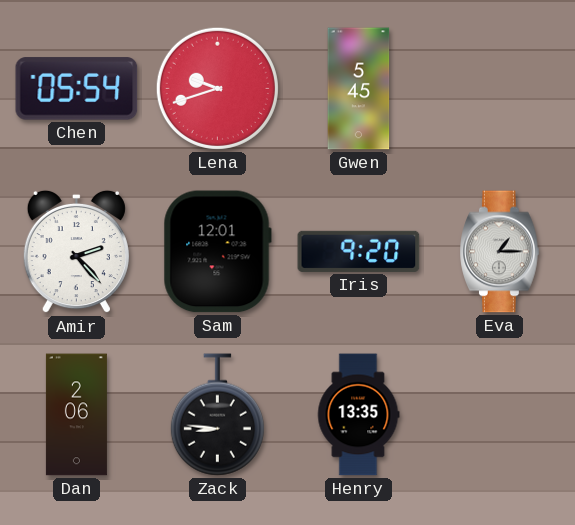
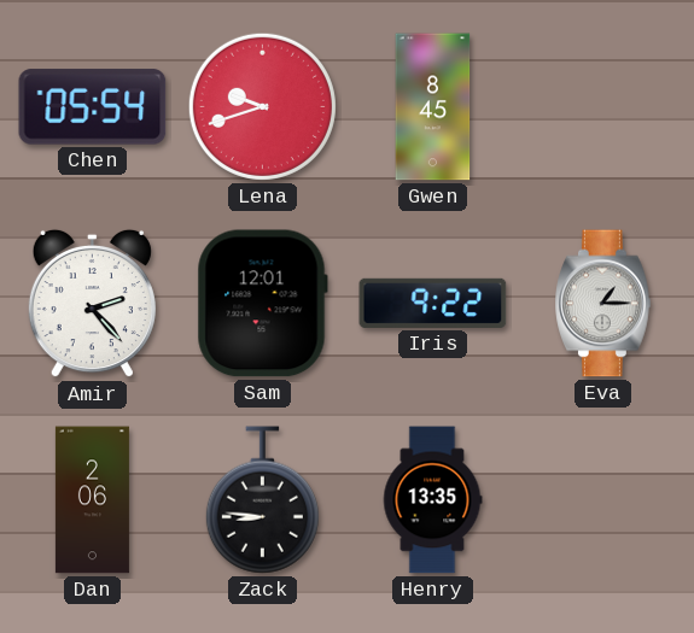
Gwen: 5:45 -> 8:45 (433, 107)
Iris: 9:20 -> 9:22 (433, 303)
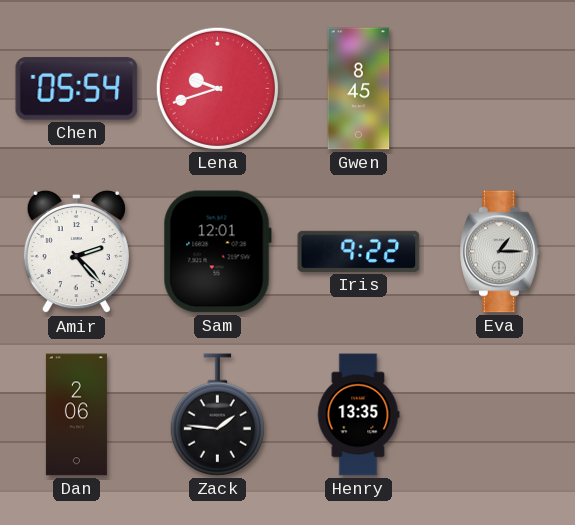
Zack: 8:46 -> 1:46 (217, 415)
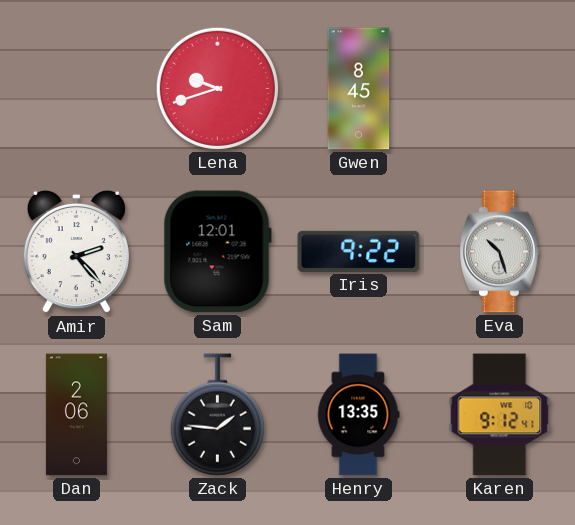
Chen: 05:54 -> none (77, 89)
Eva: 1:15 -> 10:27 (500, 252)
Karen: none -> 9:12 (500, 415)
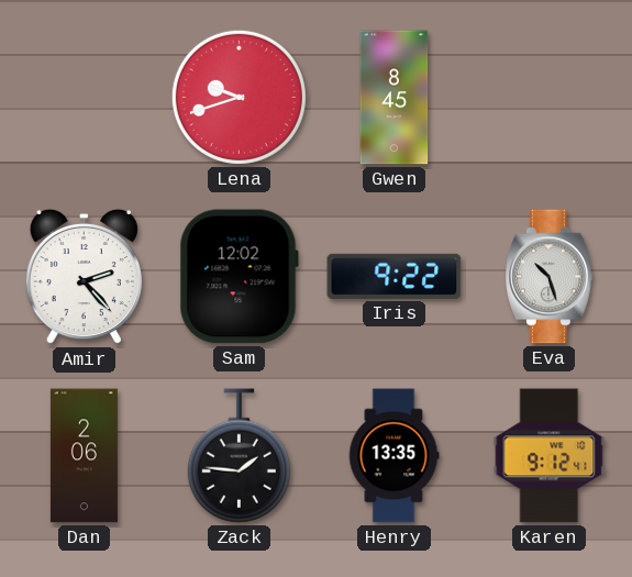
Sam: 12:01 -> 12:02 (239, 277)
